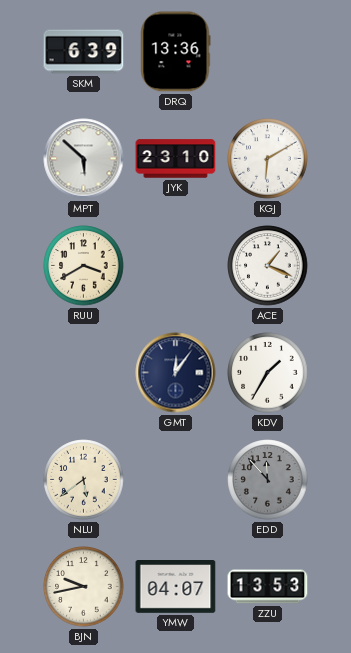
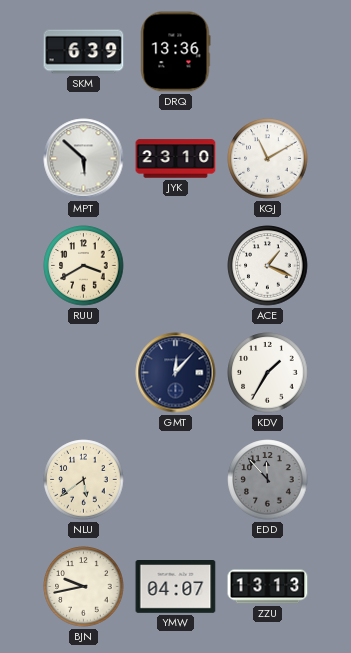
KGJ: 6:10 -> 11:10 (268, 159)
GMT: 12:06 -> 12:07 (176, 373)
ZZU: 13:53 -> 13:13 (268, 587)
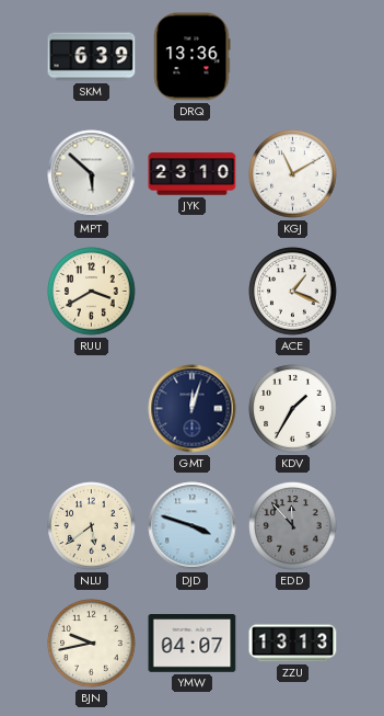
GMT: 12:07 -> 12:03 (193, 409)
DJD: none -> 3:48 (193, 526)
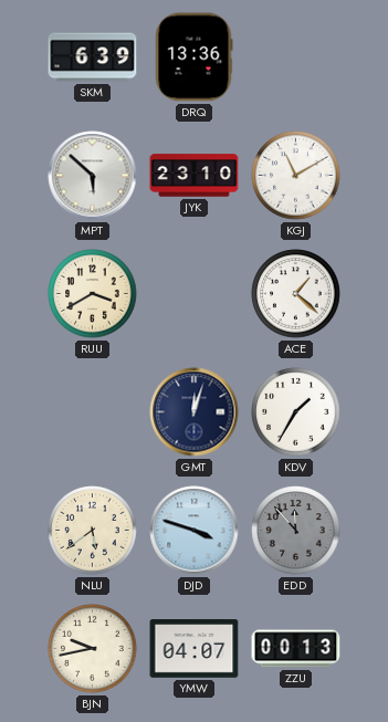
ACE: 1:19 -> 1:22 (296, 294)
ZZU: 13:13 -> 00:13 (296, 649)
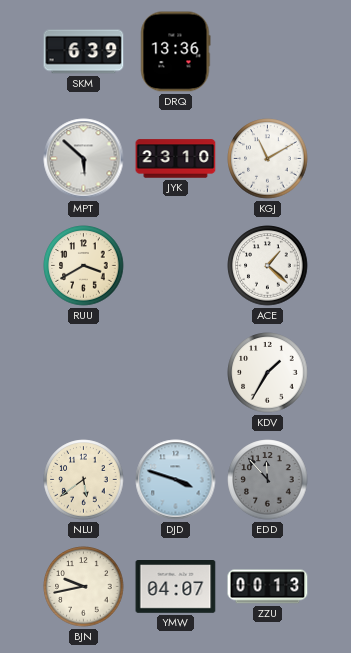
GMT: 12:03 -> none (195, 412)
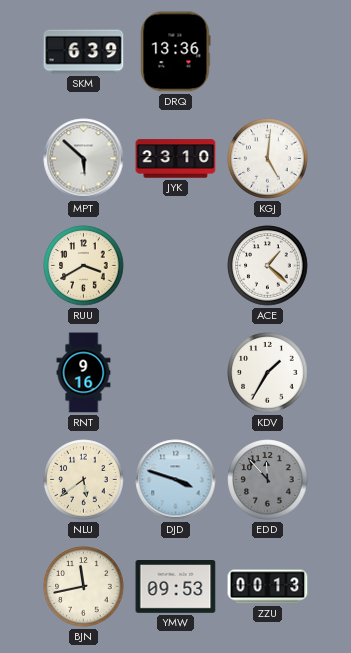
KGJ: 11:10 -> 5:01 (268, 159)
RNT: none -> 9:16 (84, 373)
BJN: 9:43 -> 11:43 (84, 587)
YMW: 04:07 -> 09:53 (176, 587)
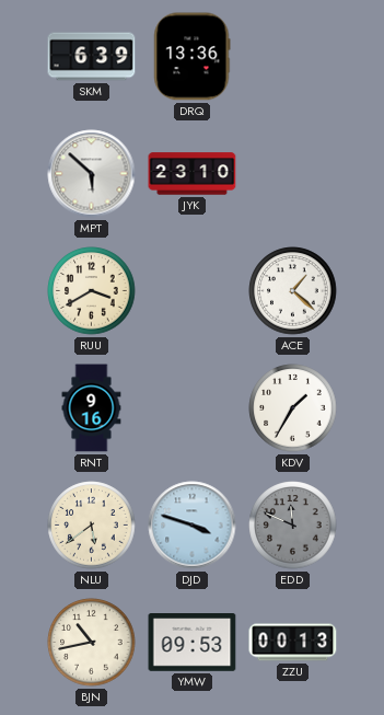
KGJ: 5:01 -> none (268, 159)
EDD: 11:53 -> 11:49 (293, 526)
BJN: 11:43 -> 10:43 (92, 643)
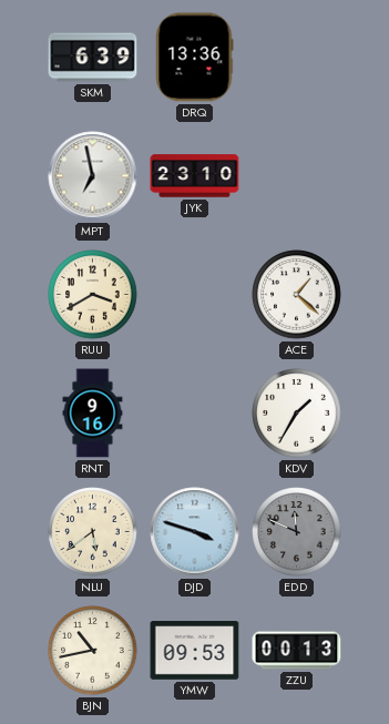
MPT: 5:52 -> 6:58 (93, 176)
